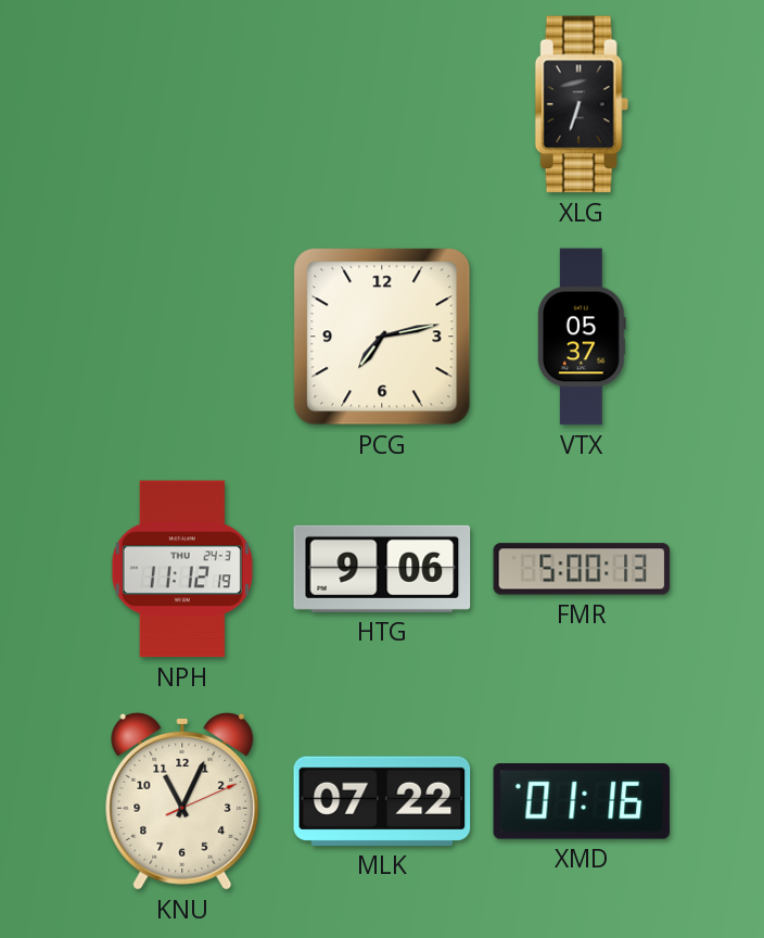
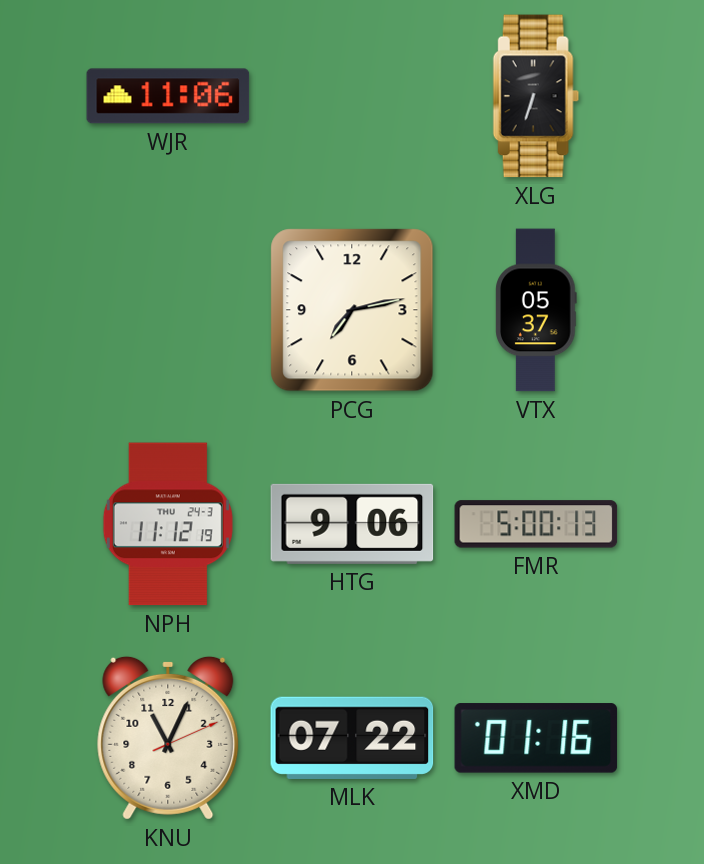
WJR: none -> 11:06 (168, 96)
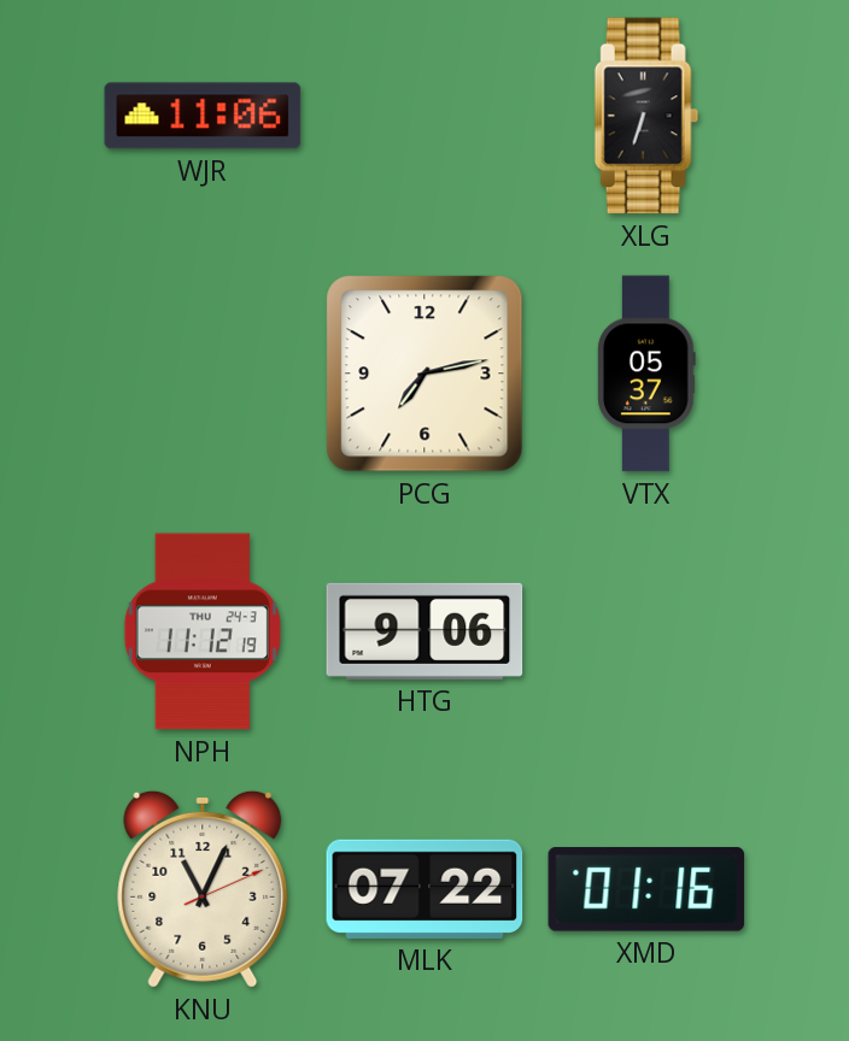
FMR: 5:00 -> none (536, 524)
